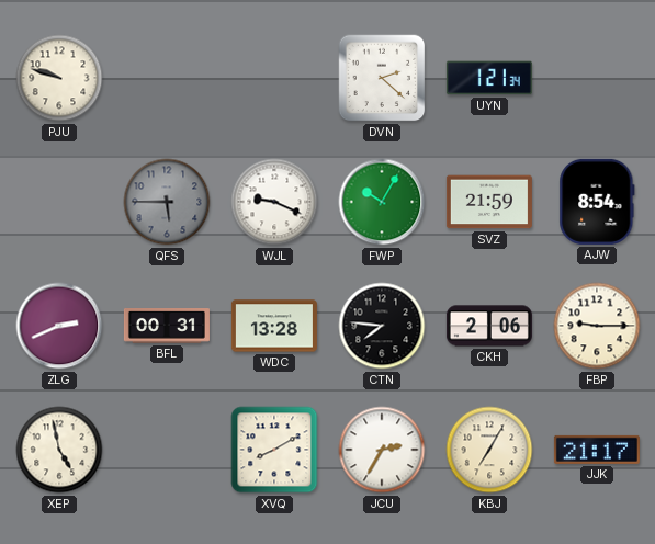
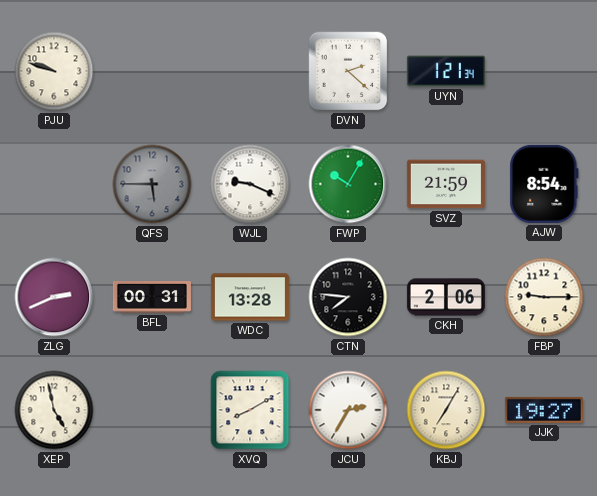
JJK: 21:17 -> 19:27 (544, 410)
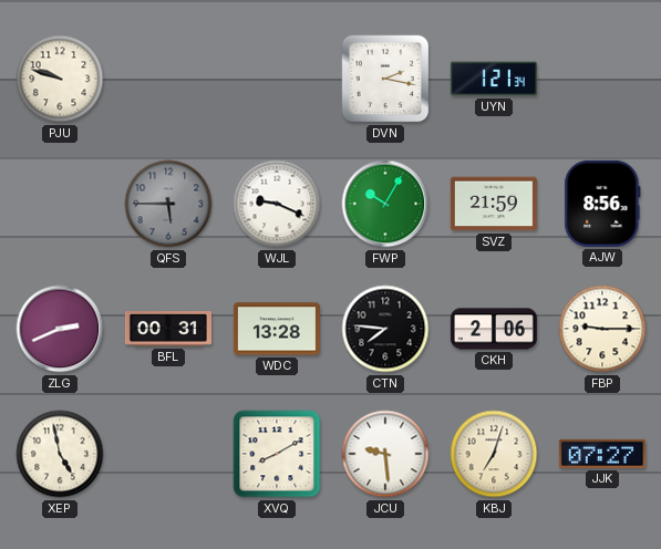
DVN: 2:22 -> 2:17 (385, 79)
AJW: 8:54 -> 8:56 (602, 204)
JCU: 2:35 -> 9:29 (385, 454)
KBJ: 7:05 -> 7:03 (494, 454)
JJK: 19:27 -> 07:27 (602, 454)
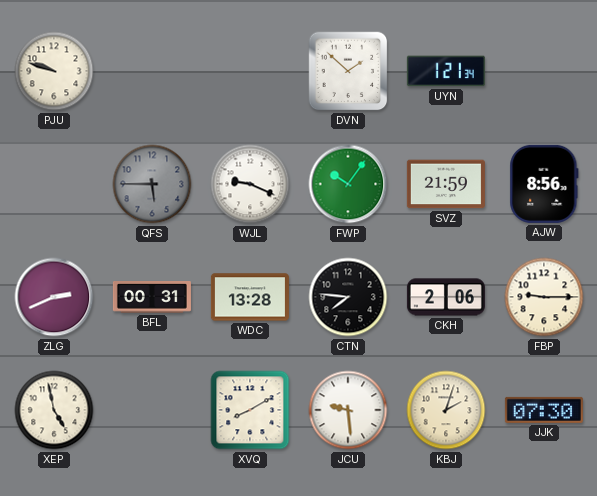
DVN: 2:17 -> 1:52 (348, 71)
FWP: 10:05 -> 10:06 (348, 184)
KBJ: 7:03 -> 2:03 (446, 410)
JJK: 07:27 -> 07:30 (544, 410)
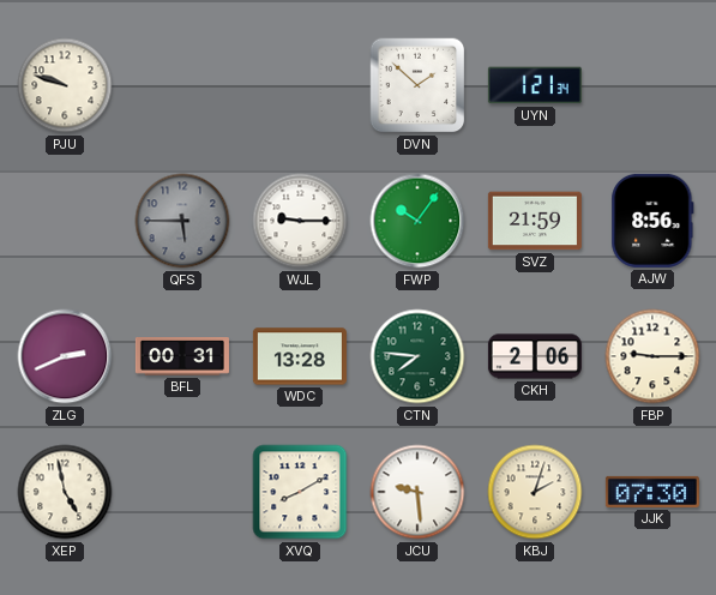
WJL: 9:19 -> 9:15 (300, 221)
CTN dial: black -> green (417, 356)
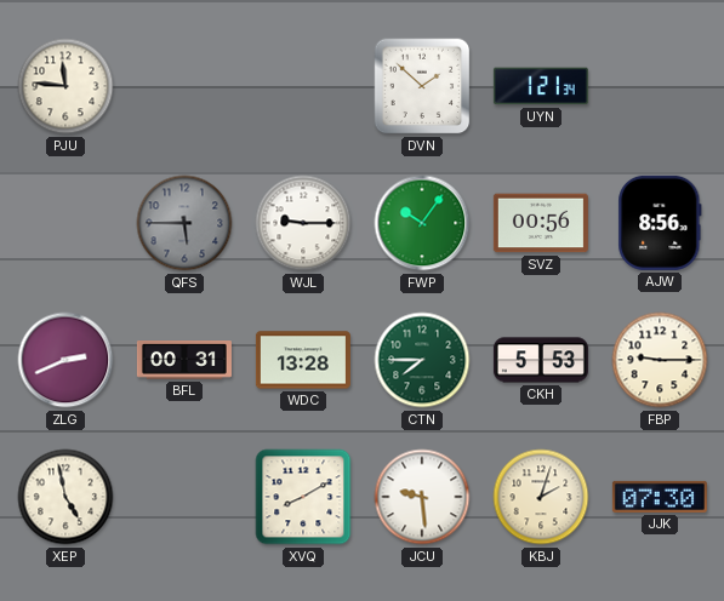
PJU: 9:48 -> 11:46 (65, 86)
SVZ: 21:59 -> 00:56 (541, 223)
CTN: 7:46 -> 7:45 (422, 360)
CKH: 2:06 -> 5:53 (541, 360)
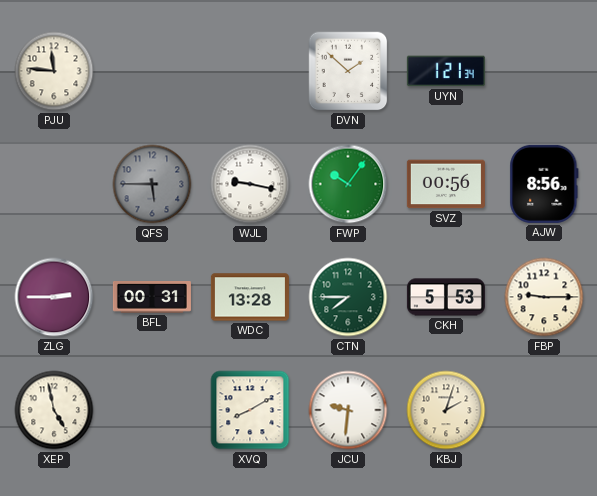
WJL: 9:15 -> 9:17 (250, 184)
ZLG: 2:41 -> 2:45 (54, 297)
JCU: 9:29 -> 9:31 (348, 410)
JJK: 07:30 -> none (660, 497)
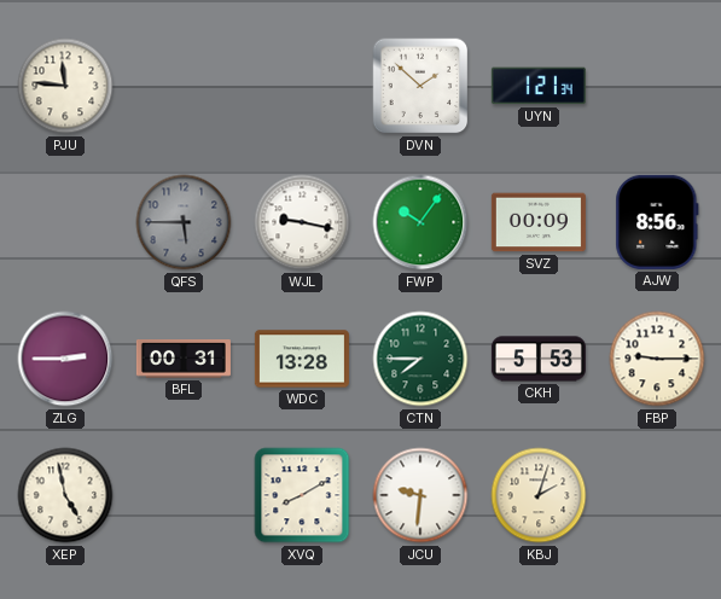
SVZ: 00:56 -> 00:09 (539, 222)
